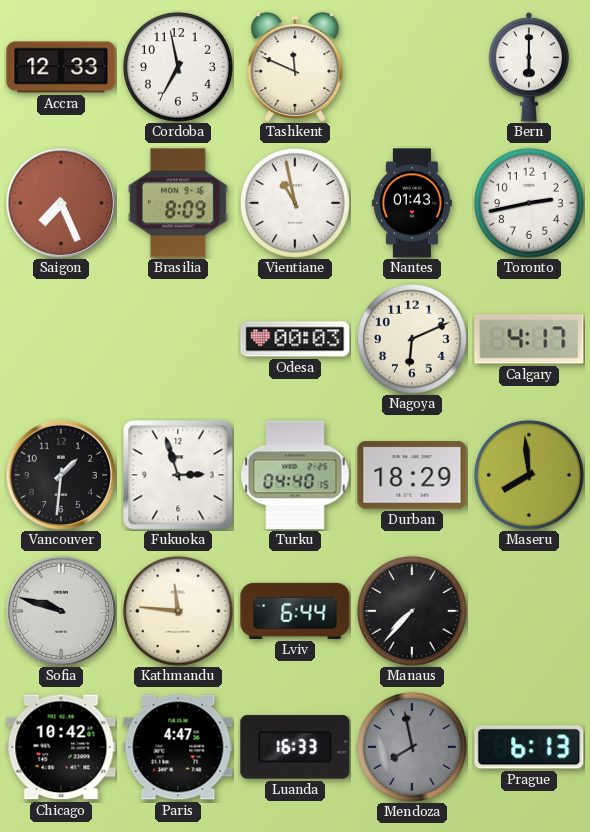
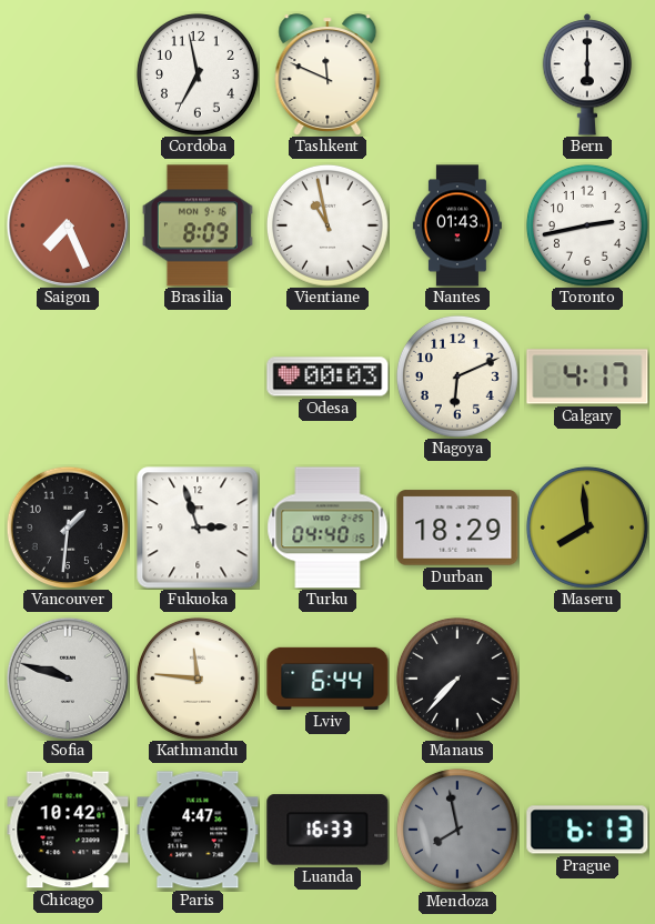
Accra: 12:33 -> none (61, 67)
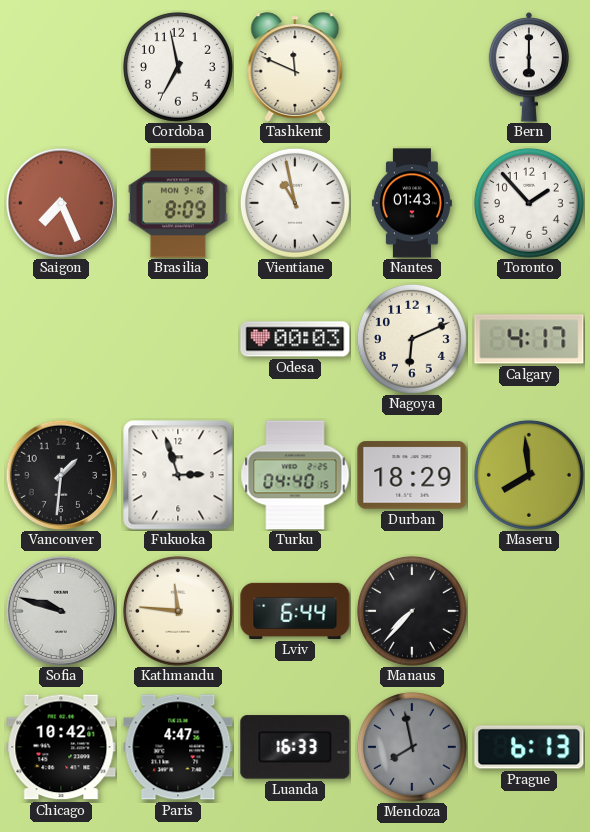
Toronto: 2:43 -> 1:53 (529, 203)
